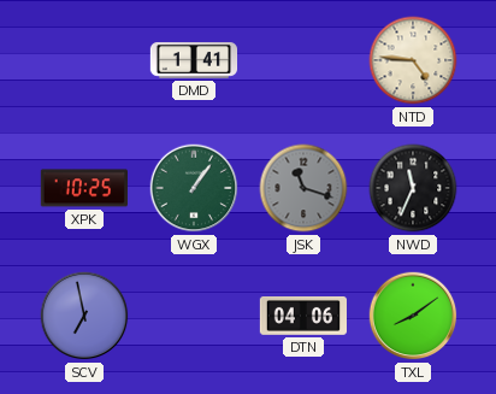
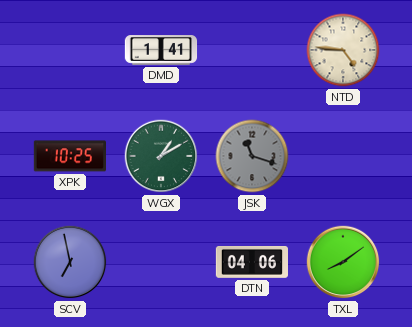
WGX: 1:06 -> 1:10 (161, 156)
NWD: 11:34 -> none (413, 188)
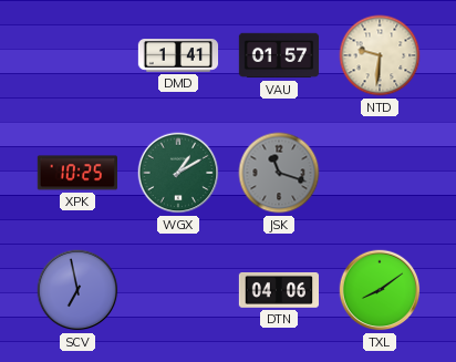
VAU: none -> 01:57 (279, 55)
NTD: 4:46 -> 9:31 (380, 55)
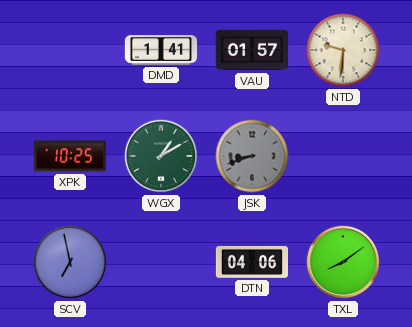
JSK: 11:18 -> 8:42 (252, 156)
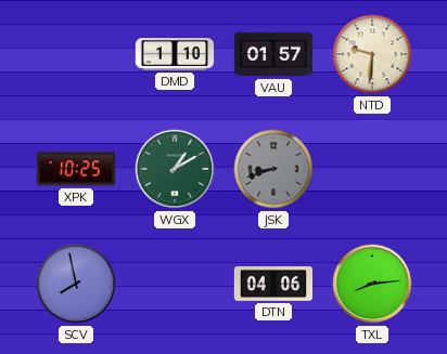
DMD: 1:41 -> 1:10 (175, 54)
SCV: 6:58 -> 7:58 (76, 284)
TXL: 8:09 -> 8:14 (372, 284)
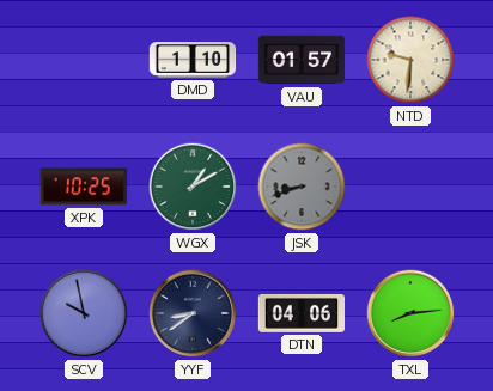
SCV: 7:58 -> 9:58 (84, 313)
YYF: none -> 8:39 (193, 313)
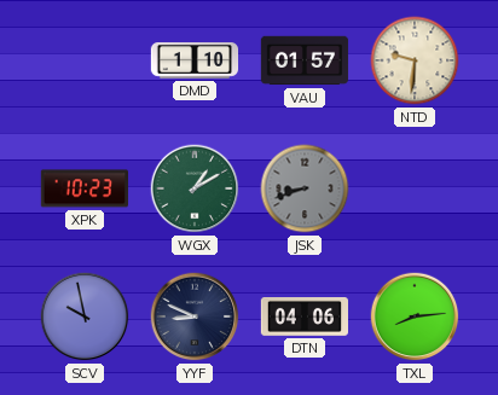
XPK: 10:25 -> 10:23 (83, 188)
YYF: 8:39 -> 8:49 (195, 316)
